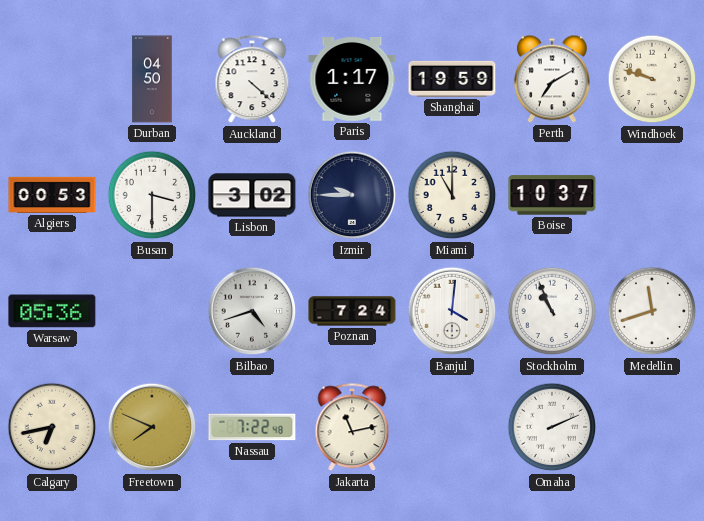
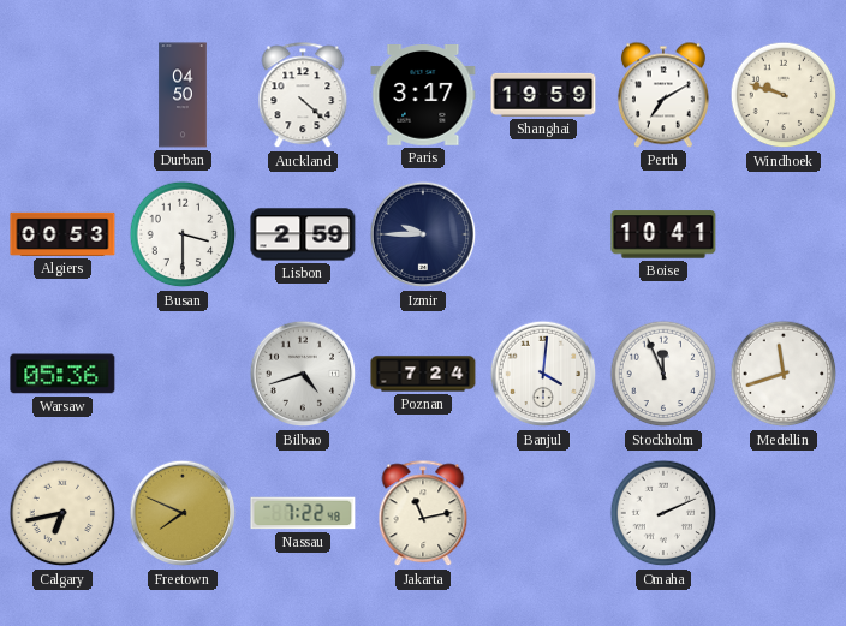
Paris: 1:17 -> 3:17 (423, 96)
Lisbon: 3:02 -> 2:59 (303, 234)
Miami: 11:00 -> none (452, 195)
Boise: 10:37 -> 10:41 (663, 234)
Stockholm: 10:56 -> 11:56 (663, 374)
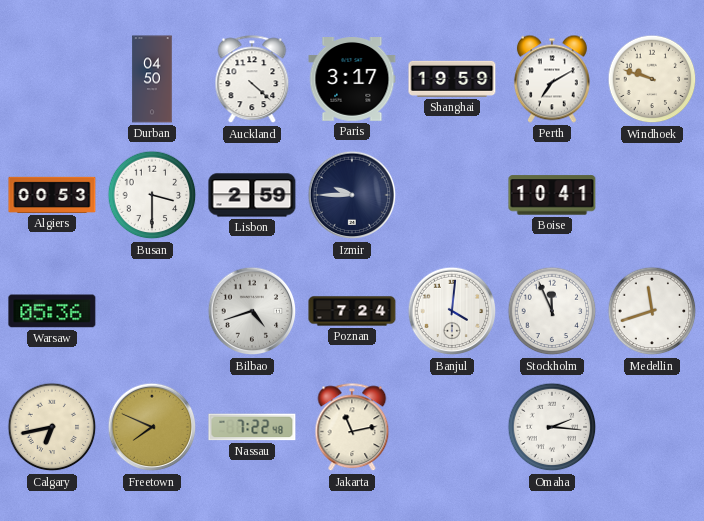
Omaha: 2:11 -> 2:16 (552, 427)
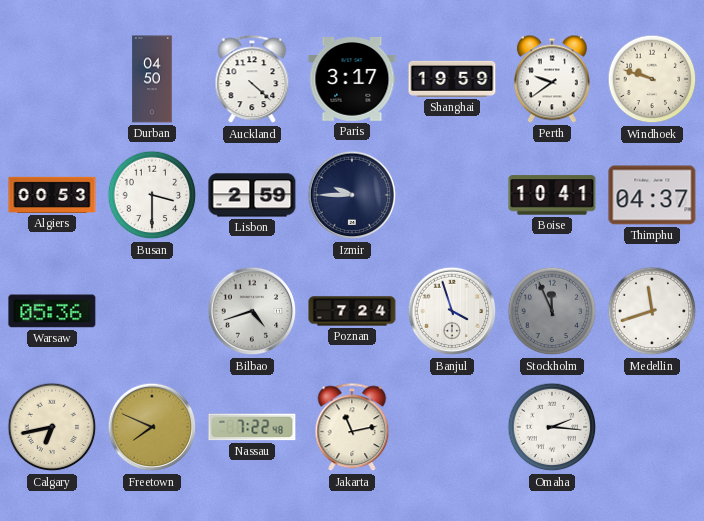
Perth: 7:10 -> 9:39 (552, 79)
Thimphu: none -> 04:37 (652, 195)
Banjul: 4:01 -> 3:57 (452, 311)
Stockholm dial: white -> grey (552, 311)
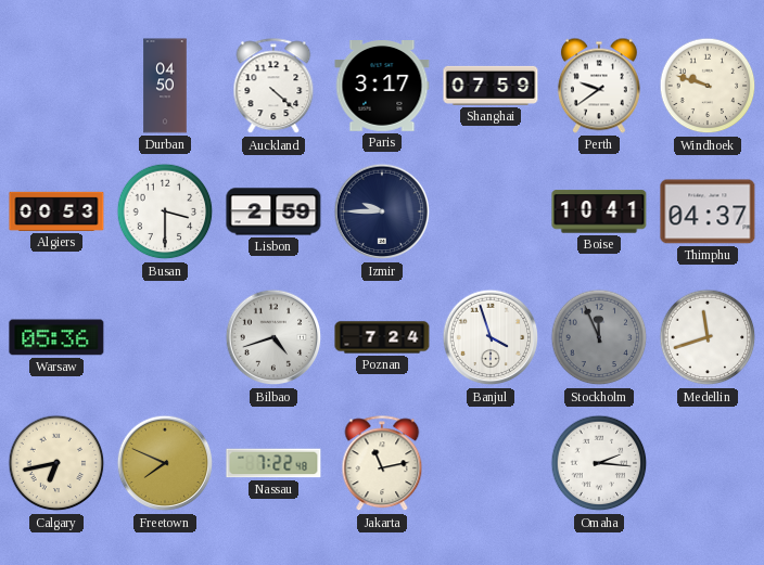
Shanghai: 19:59 -> 07:59 (491, 86)
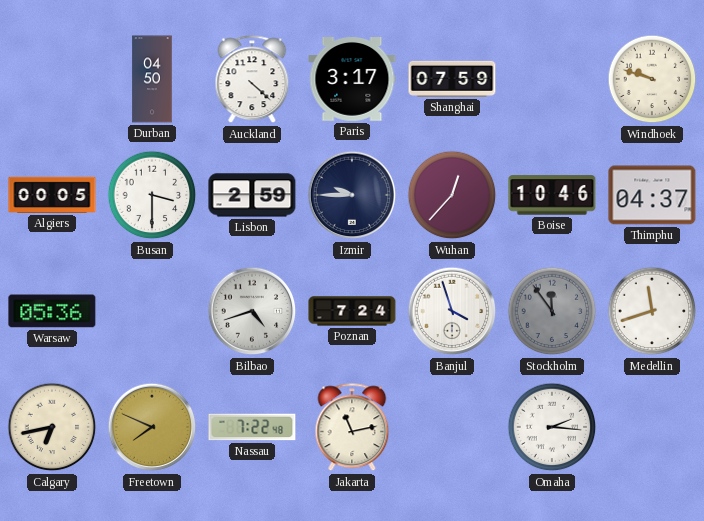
Perth: 9:39 -> none (599, 86)
Algiers: 00:53 -> 00:05 (52, 195)
Wuhan: none -> 12:37 (452, 195)
Boise: 10:41 -> 10:46 (552, 195)
Stockholm: 11:56 -> 11:54 (552, 311)
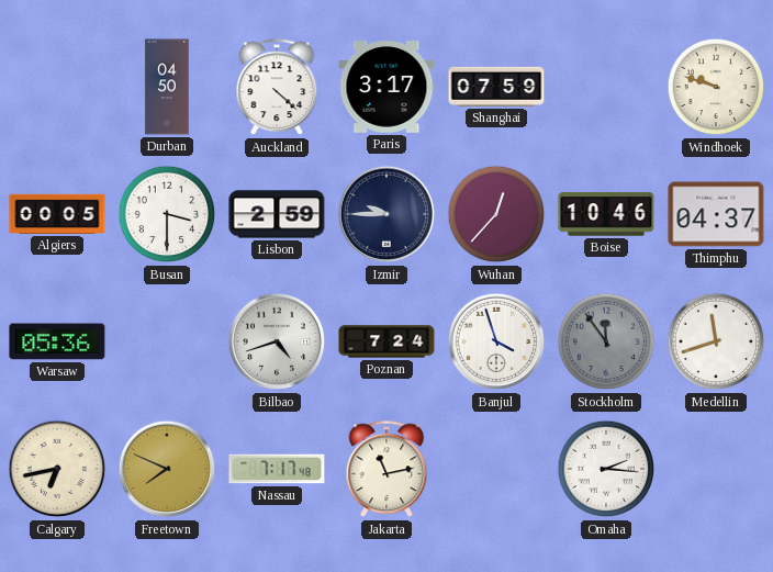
Nassau: 7:22 -> 7:17 (277, 469)
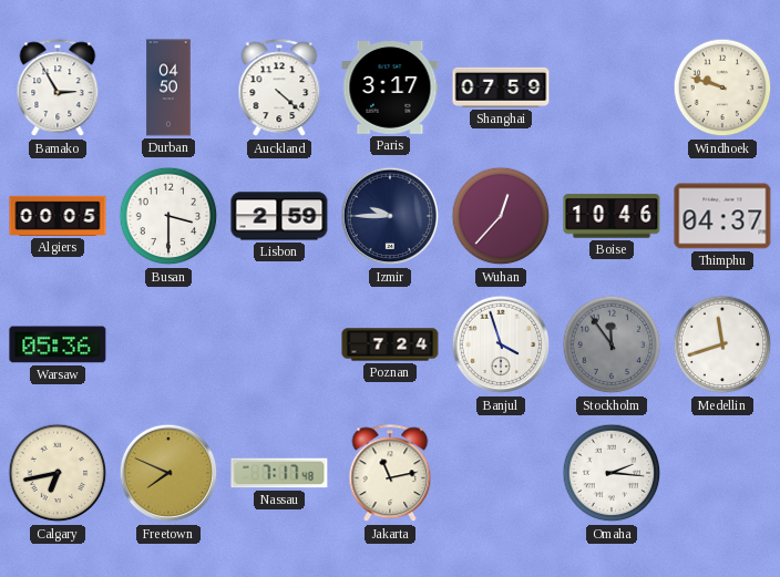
Bamako: none -> 2:55 (58, 89)
Bilbao: 4:42 -> none (277, 341)
